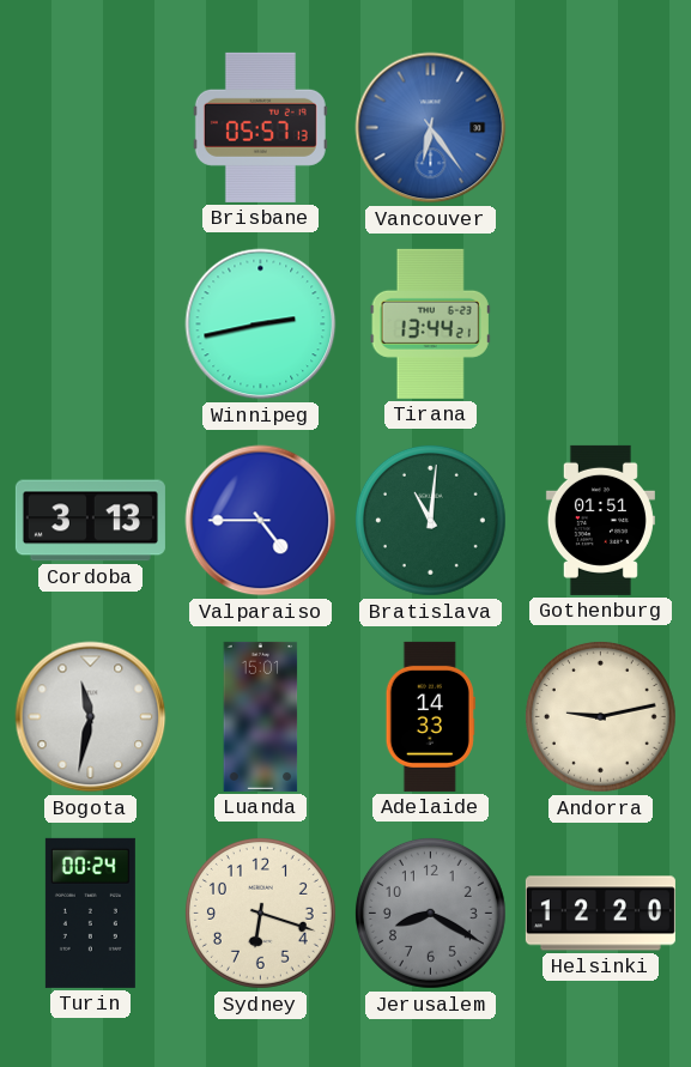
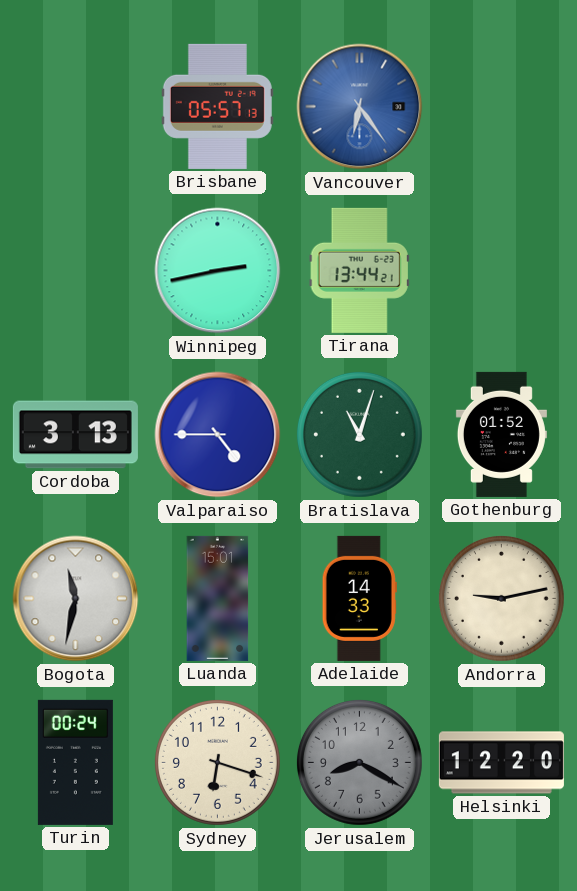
Bratislava: 11:01 -> 11:03 (359, 434)
Gothenburg: 01:51 -> 01:52 (501, 434)
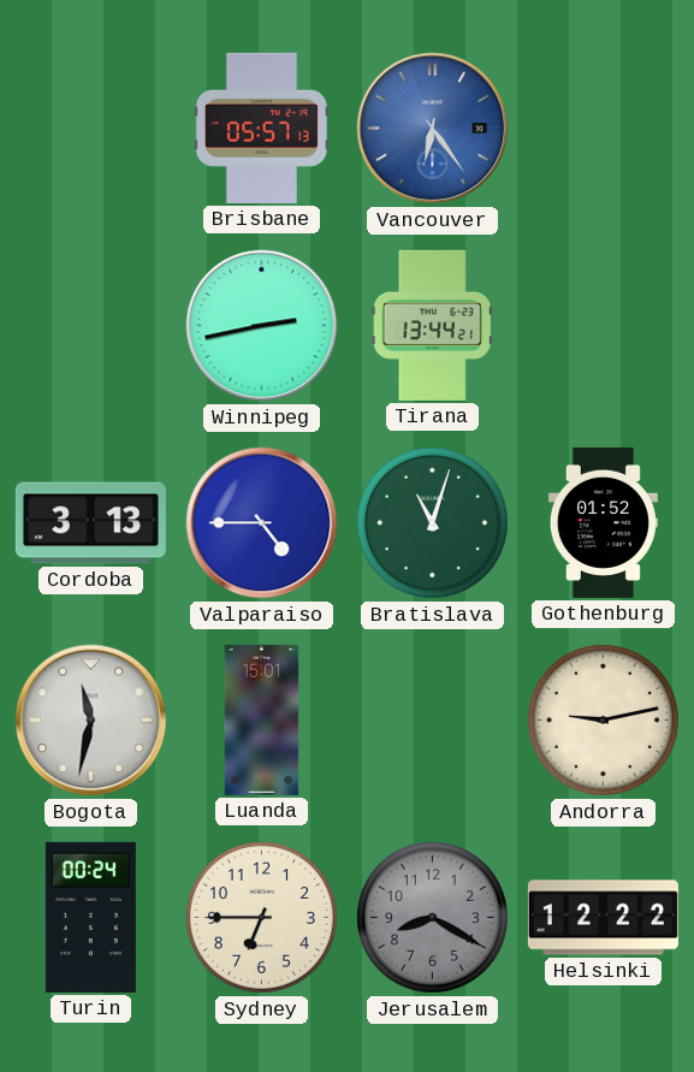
Adelaide: 14:33 -> none (359, 598)
Sydney: 6:18 -> 6:45 (261, 917)
Helsinki: 12:20 -> 12:22 (603, 918)
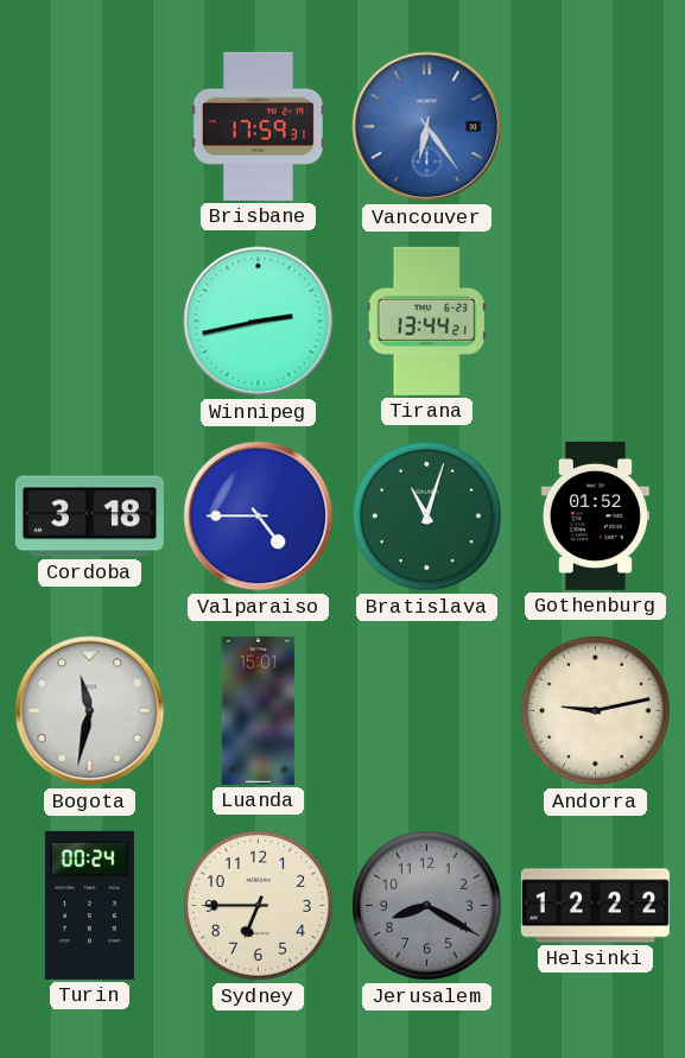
Brisbane: 05:57 -> 17:59 (258, 126)
Cordoba: 3:13 -> 3:18 (89, 517)
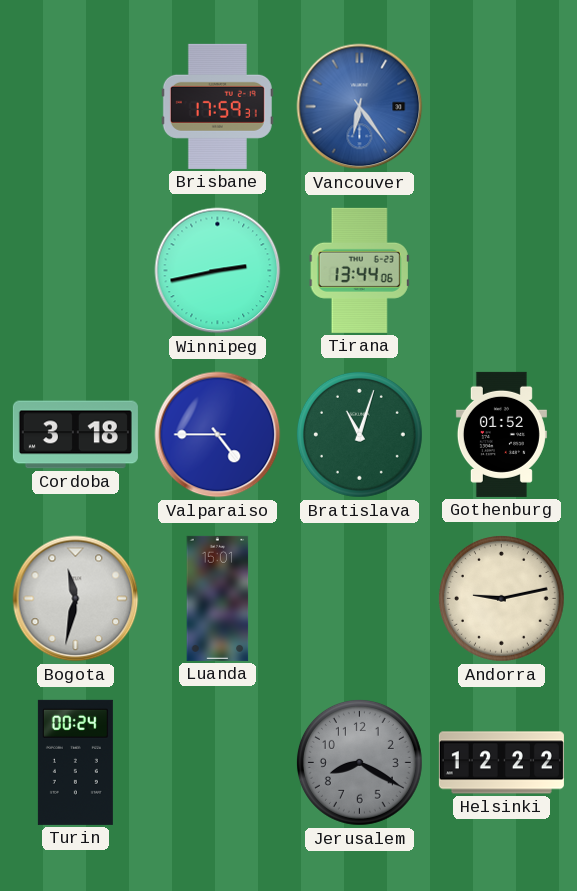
Tirana: 13:44:21 -> 13:44:06 (359, 270)
Sydney: 6:45 -> none (258, 905)
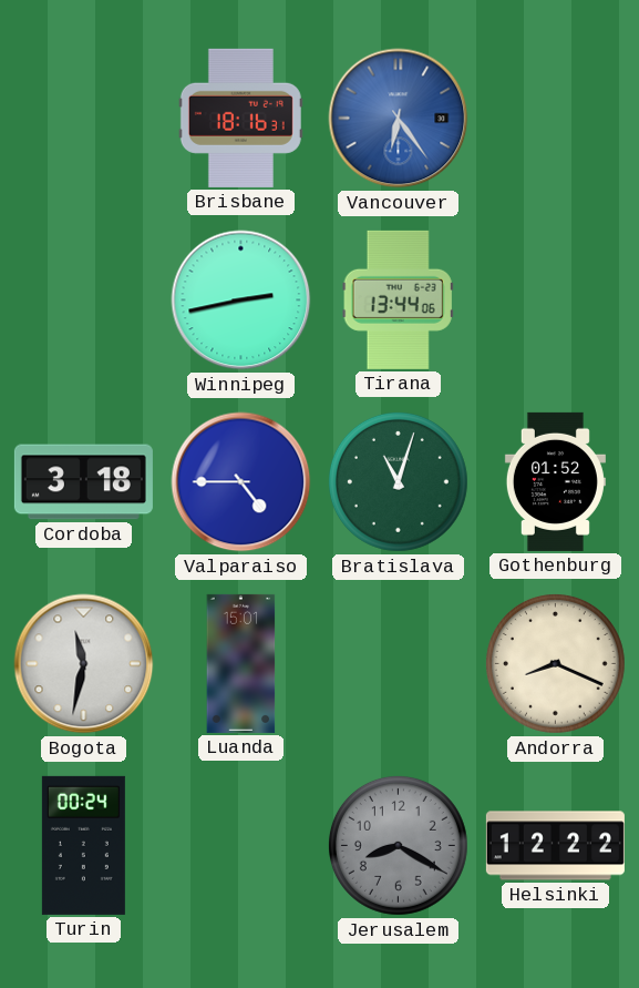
Brisbane: 17:59 -> 18:16 (240, 118)
Andorra: 9:13 -> 8:19 (555, 663)
